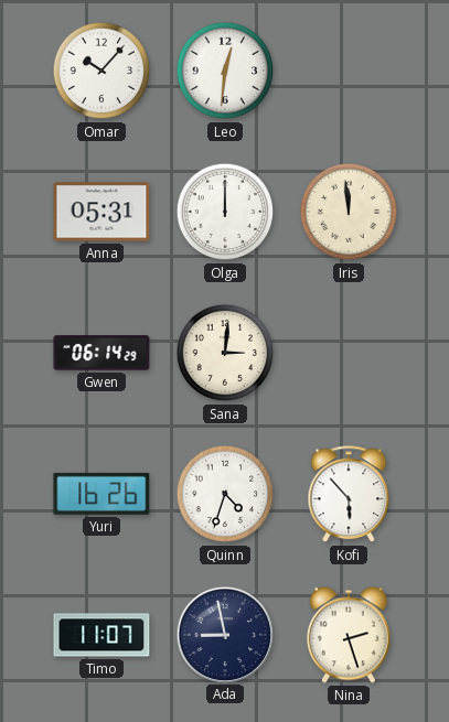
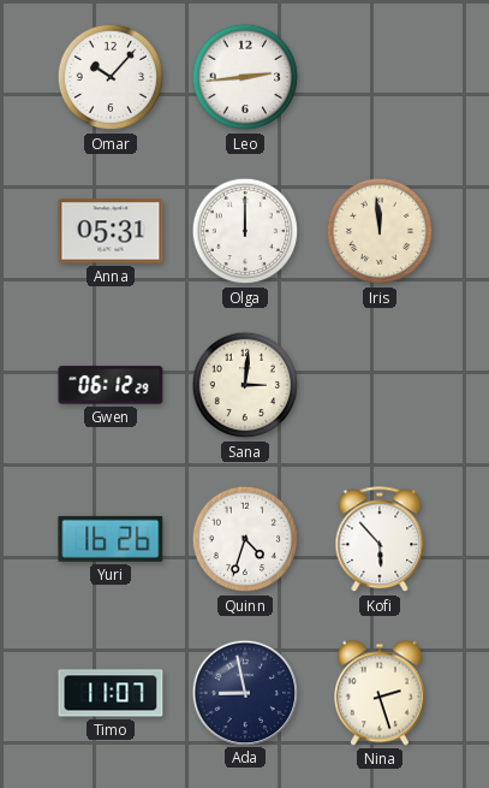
Leo: 12:31 -> 2:44 (245, 77)
Gwen: 06:14 -> 06:12 (111, 385)
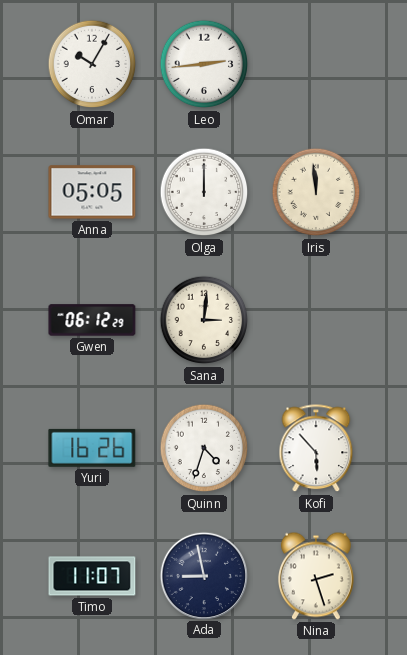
Omar: 10:07 -> 10:05 (92, 64)
Anna: 05:31 -> 05:05 (92, 192)
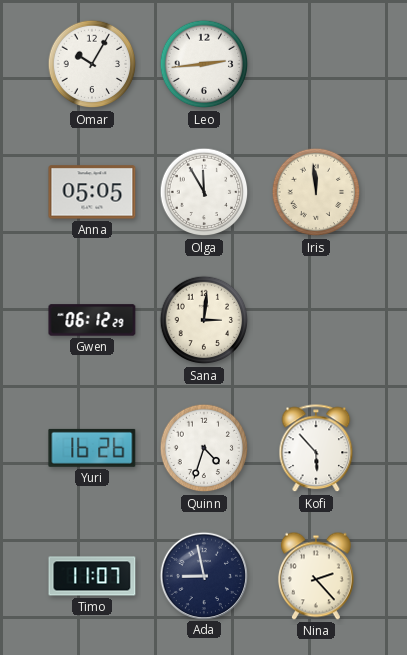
Olga: 12:00 -> 11:55 (204, 192)
Nina: 2:27 -> 2:23 (316, 576)
